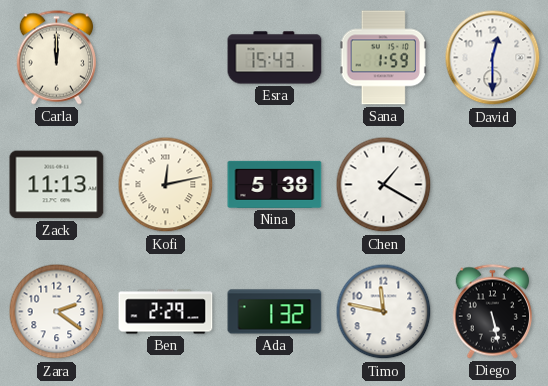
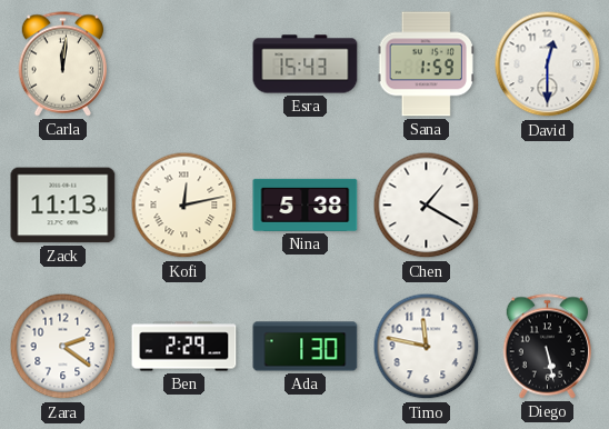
Carla: 12:00 -> 12:01 (62, 64)
Ada: 1:32 -> 1:30 (306, 347)
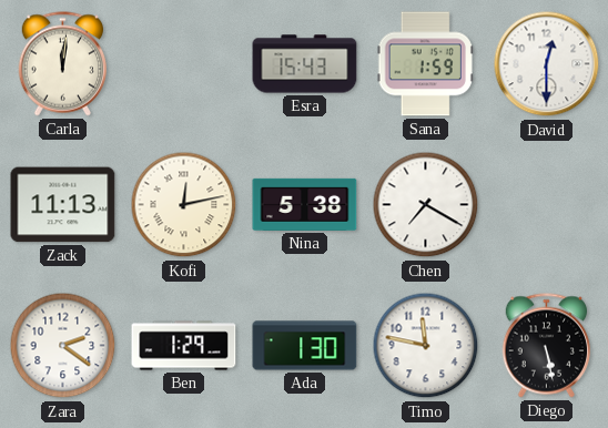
Chen: 1:20 -> 7:20 (426, 205)
Ben: 2:29 -> 1:29 (184, 346)
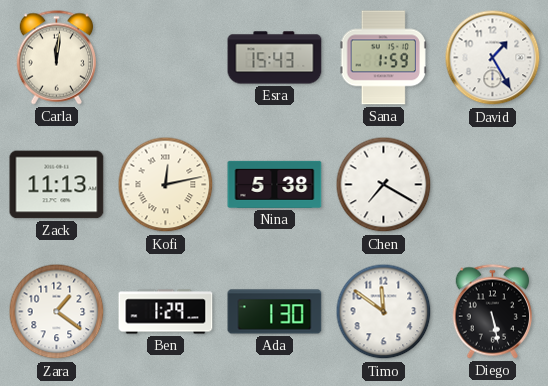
David: 12:30 -> 1:25 (493, 58)
Zara: 2:21 -> 1:21 (57, 312)
Timo: 11:47 -> 11:51 (384, 312)
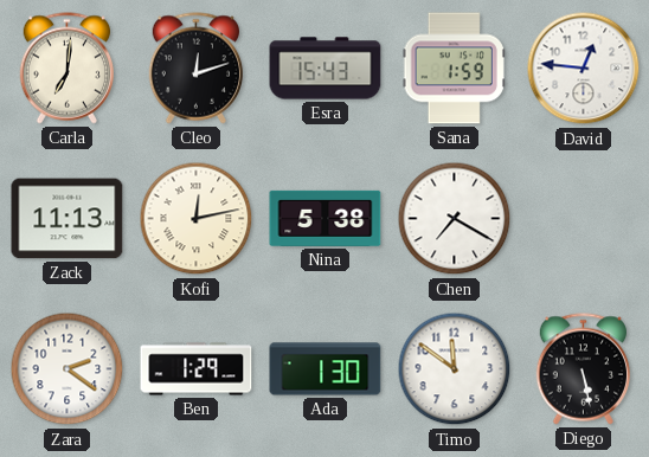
Carla: 12:01 -> 7:01 (66, 69)
Cleo: none -> 12:12 (195, 69)
David: 1:25 -> 12:46 (584, 69)
Zara: 1:21 -> 2:21 (68, 369)
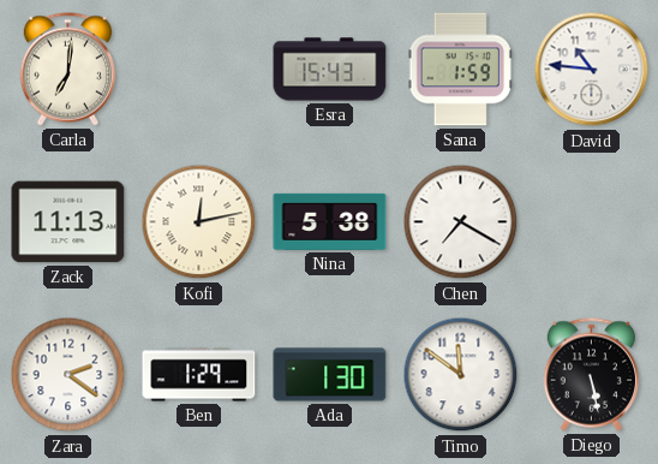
Cleo: 12:12 -> none (195, 69)
David: 12:46 -> 10:46 (592, 70)
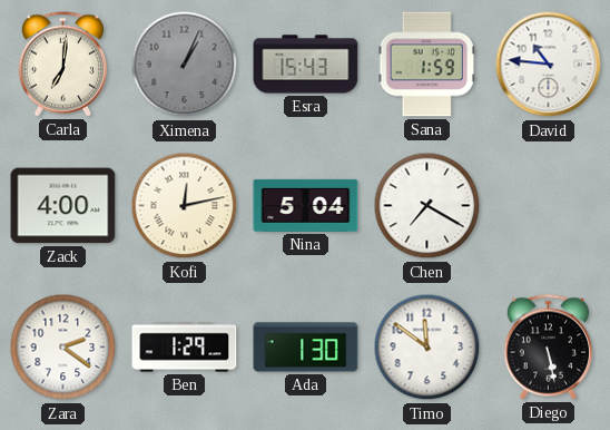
Ximena: none -> 1:04 (185, 65)
Zack: 11:13 -> 4:00 (63, 206)
Nina: 5:38 -> 5:04 (306, 205)
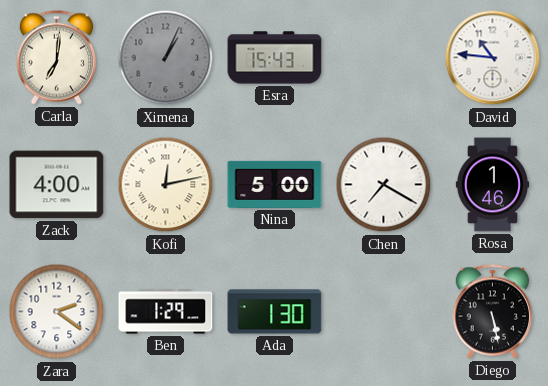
Sana: 1:59 -> none (426, 65)
Nina: 5:04 -> 5:00 (275, 184)
Rosa: none -> 1:46 (493, 185)
Timo: 11:51 -> none (427, 348)
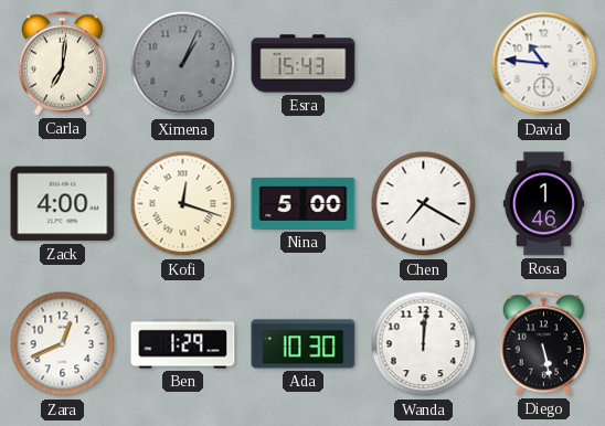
Kofi: 12:13 -> 12:18 (183, 204)
Zara: 2:21 -> 12:41 (63, 344)
Ada: 1:30 -> 10:30 (304, 344)
Wanda: none -> 12:01 (424, 344)
